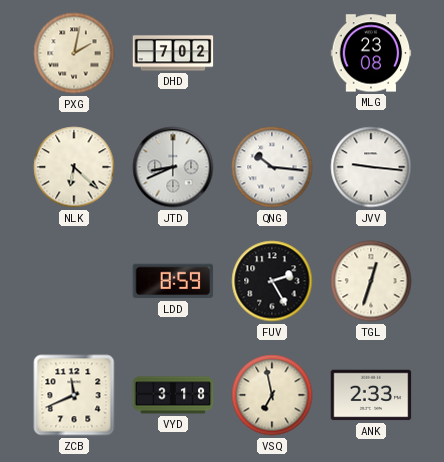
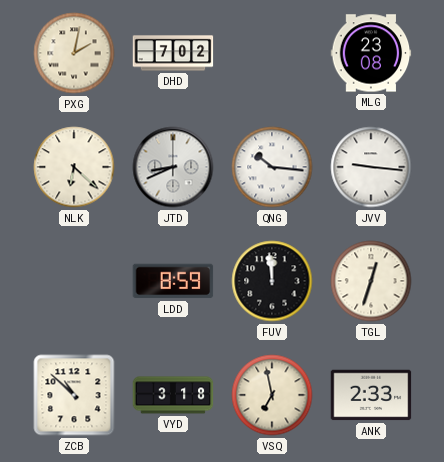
FUV: 2:25 -> 11:59 (272, 281)
ZCB: 11:41 -> 10:52 (74, 395)
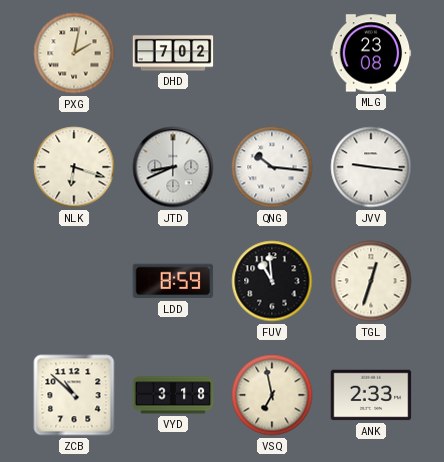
NLK: 6:22 -> 6:18 (74, 167)
FUV: 11:59 -> 10:59 (272, 281)
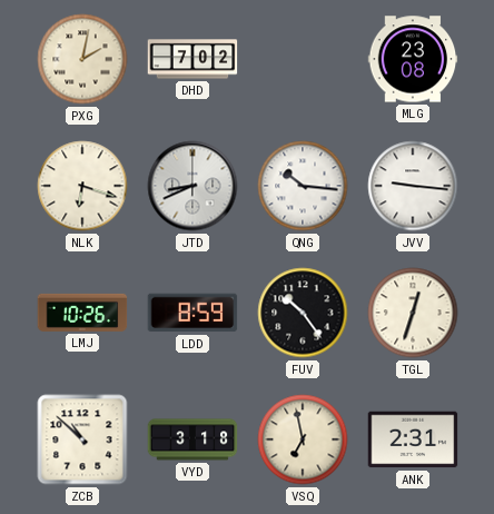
LMJ: none -> 10:26 (82, 313)
FUV: 10:59 -> 10:24 (303, 313)
ANK: 2:33 -> 2:31 (413, 439)
